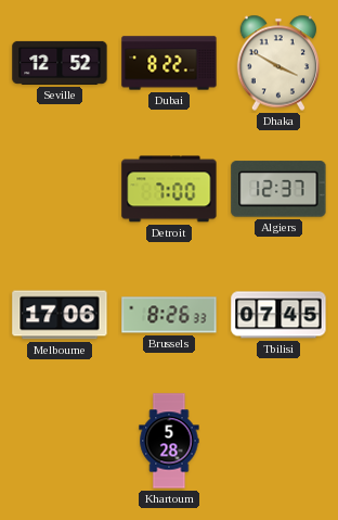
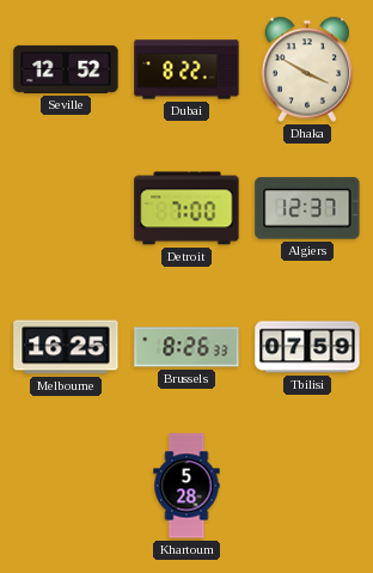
Melbourne: 17:06 -> 16:25 (66, 347)
Tbilisi: 07:45 -> 07:59 (307, 347)
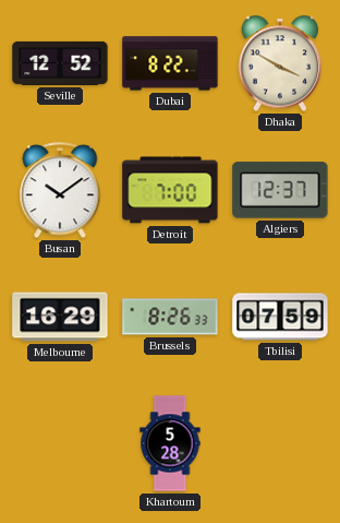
Busan: none -> 10:09 (60, 191)
Melbourne: 16:25 -> 16:29 (60, 317)
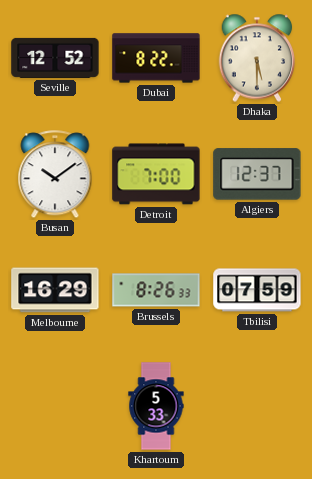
Dhaka: 3:50 -> 5:30 (257, 58)
Khartoum: 5:28 -> 5:33 (156, 406)
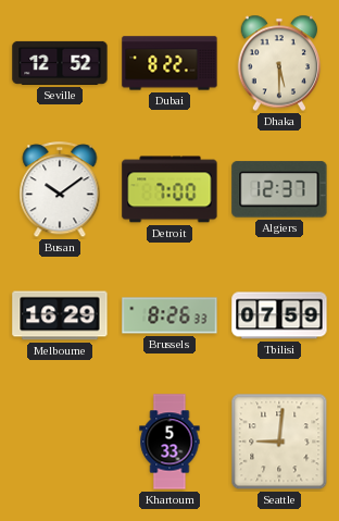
Seattle: none -> 9:01 (279, 442)
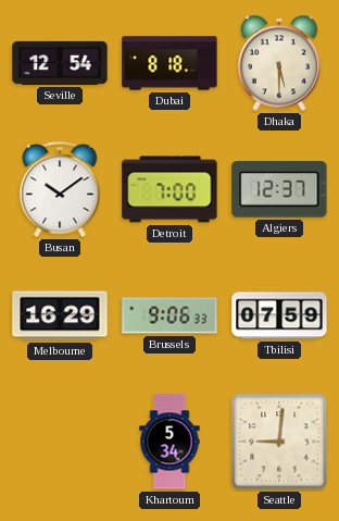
Seville: 12:52 -> 12:54 (60, 63)
Dubai: 8:22 -> 8:18 (169, 63)
Brussels: 8:26 -> 9:06 (169, 315)
Khartoum: 5:33 -> 5:34 (169, 442)
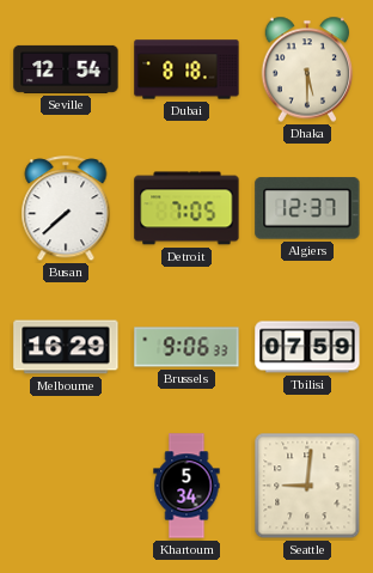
Busan: 10:09 -> 7:38 (66, 209)
Detroit: 7:00 -> 7:05 (186, 208)
